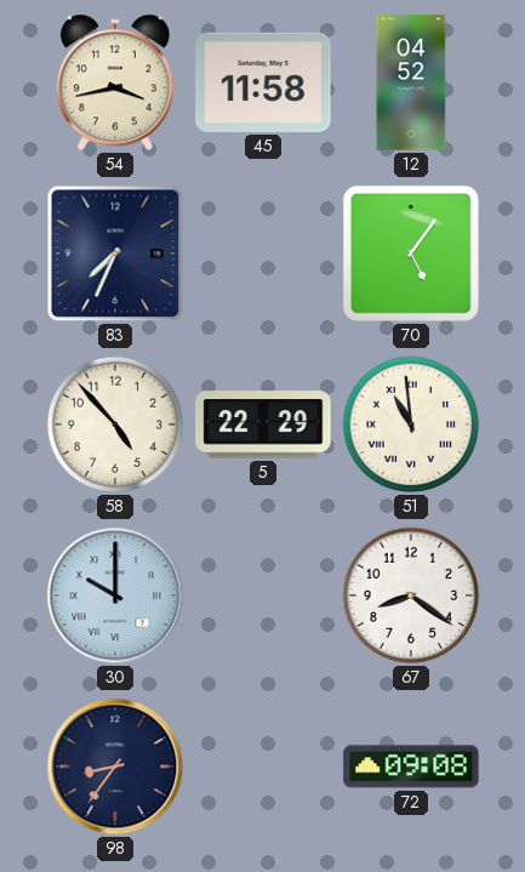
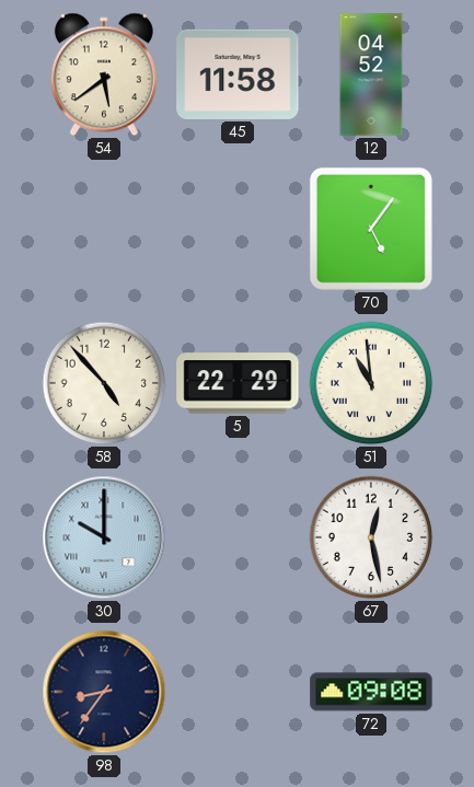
54: 3:43 -> 5:39 (104, 74)
83: 7:34 -> none (115, 253)
67: 8:21 -> 12:28 (371, 537)
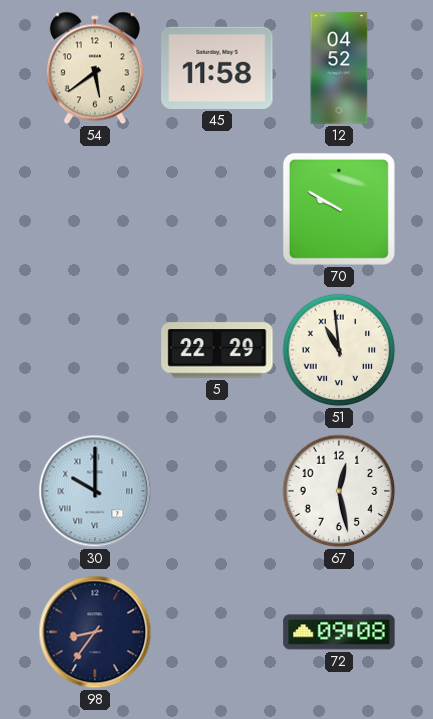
70: 5:06 -> 9:50 (339, 209)
58: 4:53 -> none (104, 383)
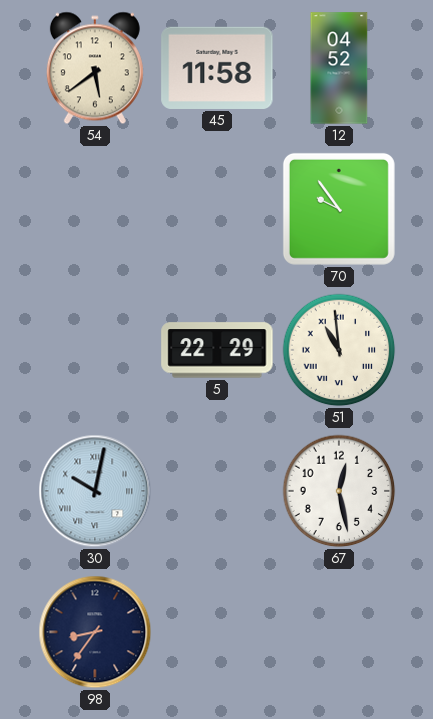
70: 9:50 -> 9:54 (339, 209)
30: 10:00 -> 10:02 (95, 491)
72: 09:08 -> none (339, 632)
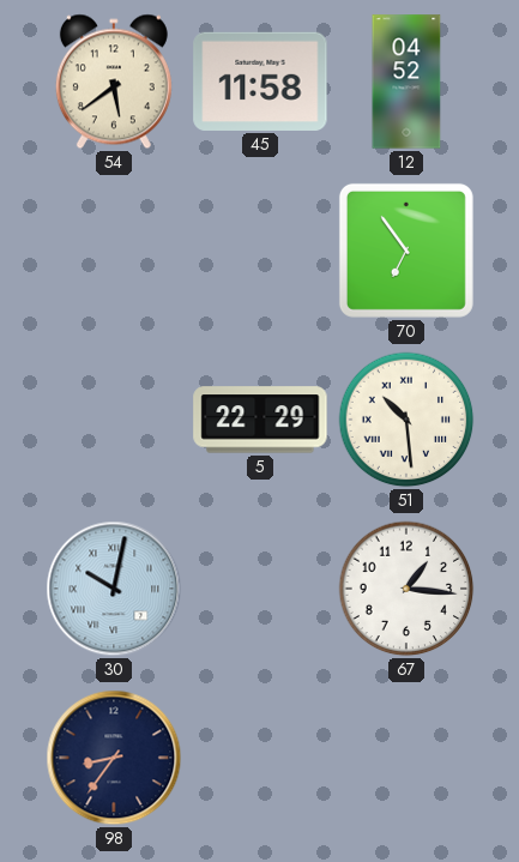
70: 9:54 -> 6:54 (406, 251)
51: 10:59 -> 10:29 (406, 420)
67: 12:28 -> 1:16 (406, 589)
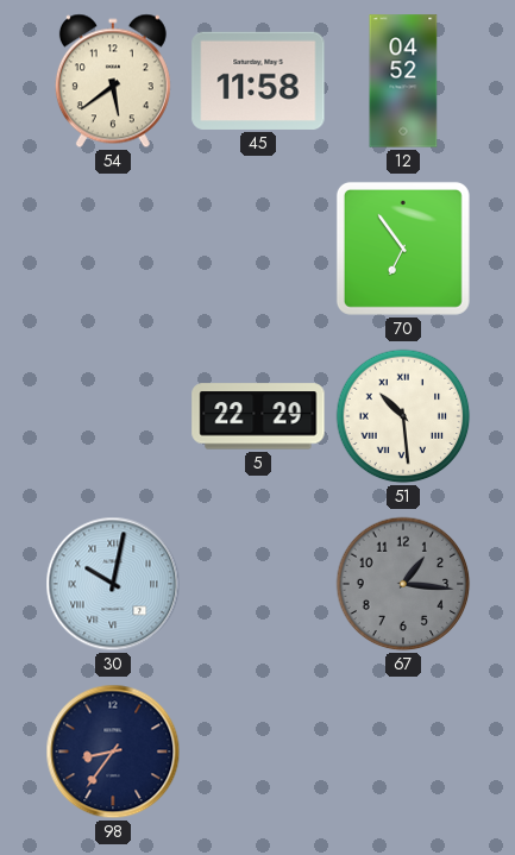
67 dial: white -> grey (403, 584)
